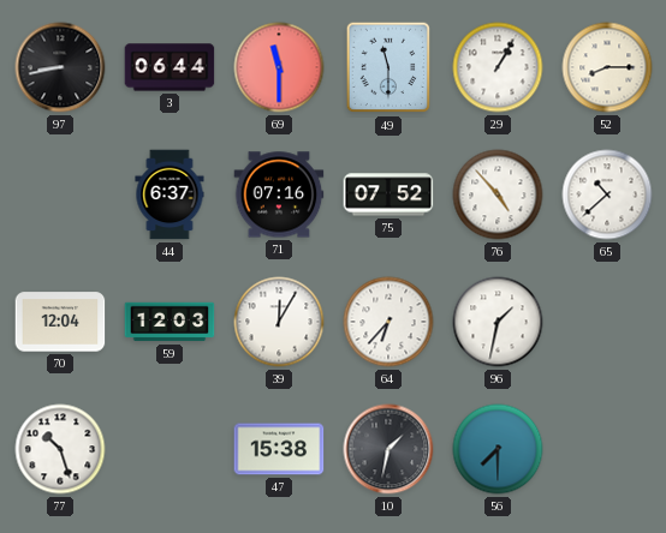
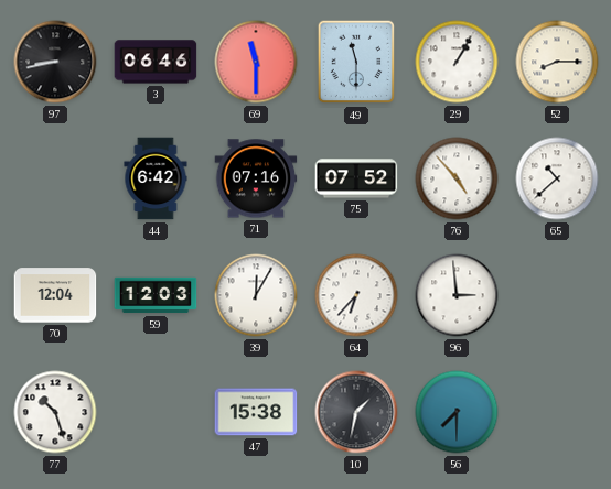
3: 06:44 -> 06:46 (156, 62)
44: 6:37 -> 6:42 (156, 178)
96: 1:32 -> 2:59 (457, 295)
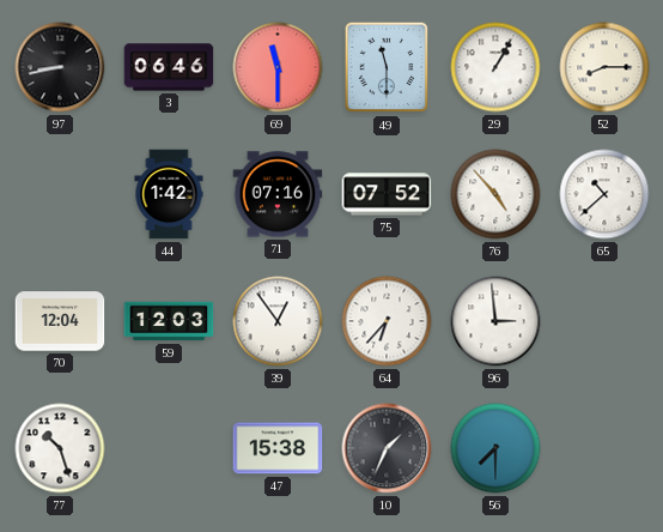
44: 6:42 -> 1:42 (169, 194)
39: 12:05 -> 12:54 (278, 321)
10: 1:32 -> 1:34 (387, 448)
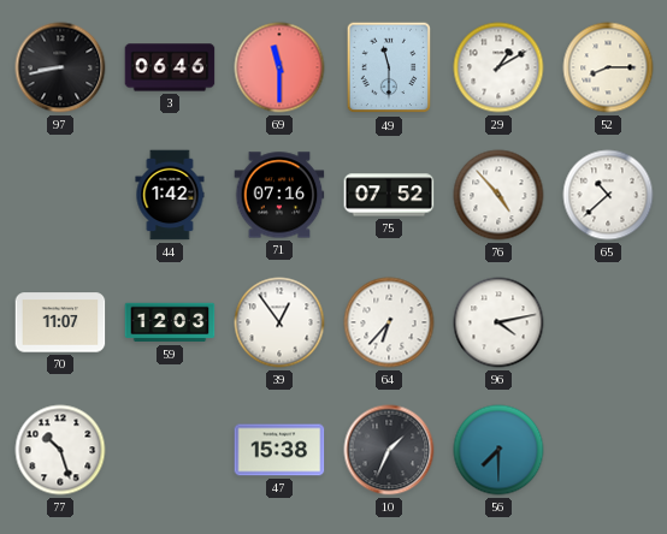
29: 1:05 -> 1:10 (498, 67)
70: 12:04 -> 11:07 (60, 322)
96: 2:59 -> 4:13 (498, 322)
